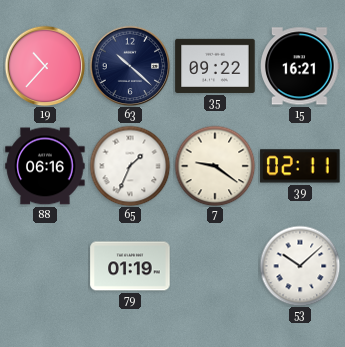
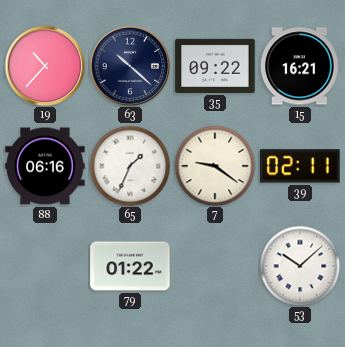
79: 01:19 -> 01:22 (130, 266)
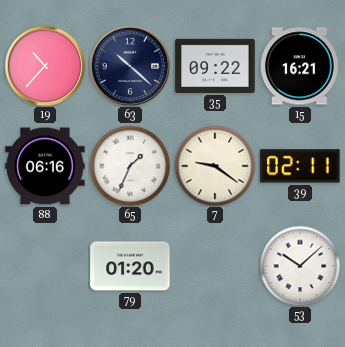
79: 01:22 -> 01:20 (130, 266)
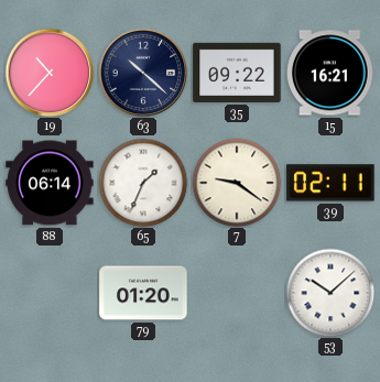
88: 06:16 -> 06:14 (50, 183)
